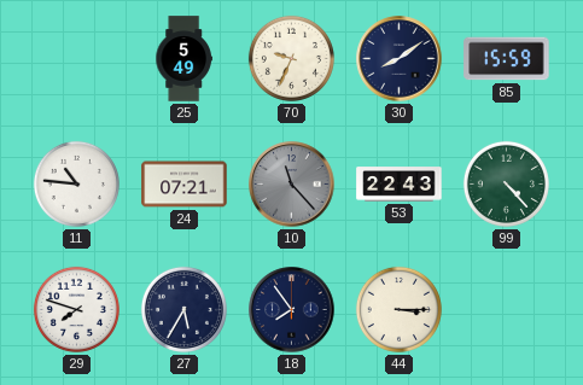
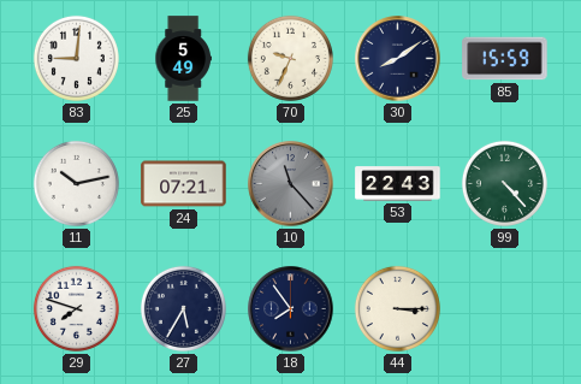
83: none -> 9:01 (76, 58)
11: 10:46 -> 10:13 (76, 183)
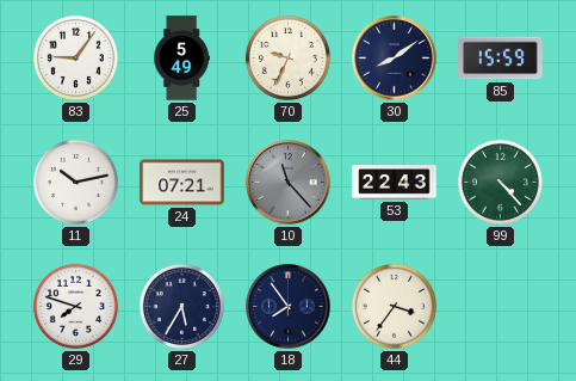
83: 9:01 -> 9:06 (75, 57)
44: 3:15 -> 3:36 (394, 306)
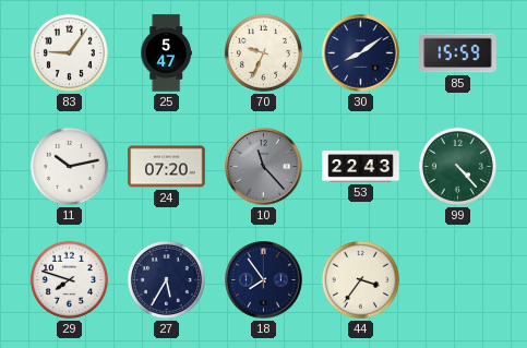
25: 5:49 -> 5:47 (166, 53)
24: 07:21 -> 07:20 (167, 167)
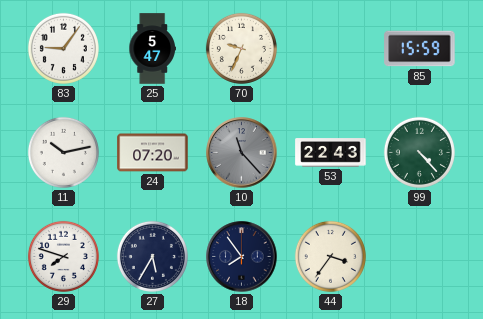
30: 8:09 -> none (361, 53)
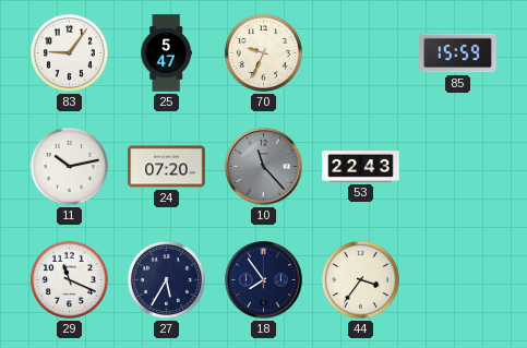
99: 4:23 -> none (419, 152)
29: 7:48 -> 11:19 (69, 279)
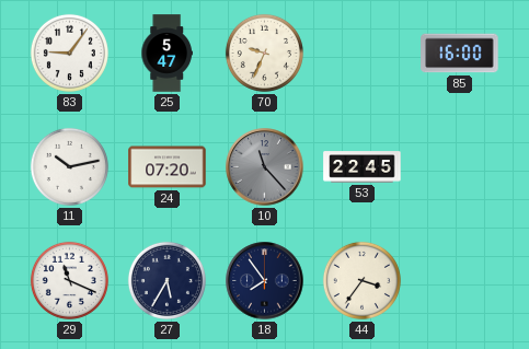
85: 15:59 -> 16:00 (460, 54)
53: 22:43 -> 22:45 (363, 167)
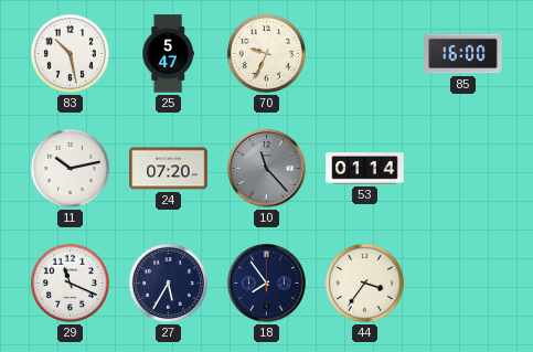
83: 9:06 -> 10:28 (70, 53)
53: 22:45 -> 01:14 (365, 169)
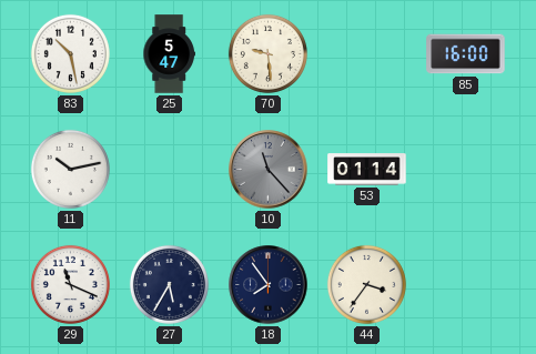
70: 9:34 -> 9:29 (267, 53)
24: 07:20 -> none (169, 169)
